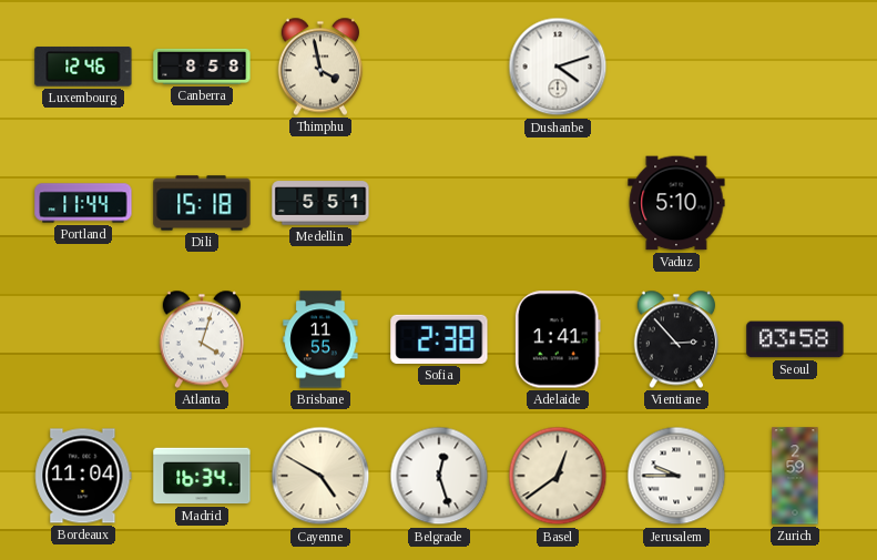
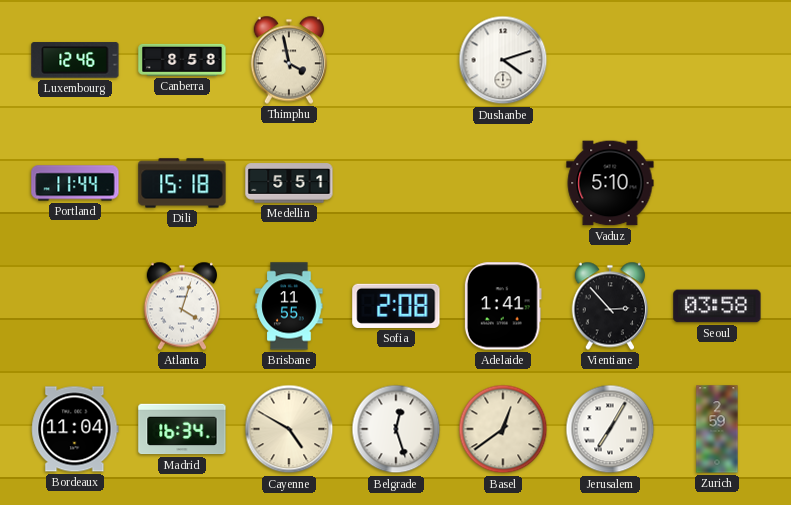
Sofia: 2:38 -> 2:08 (396, 306)
Jerusalem: 9:45 -> 7:05 (610, 429)
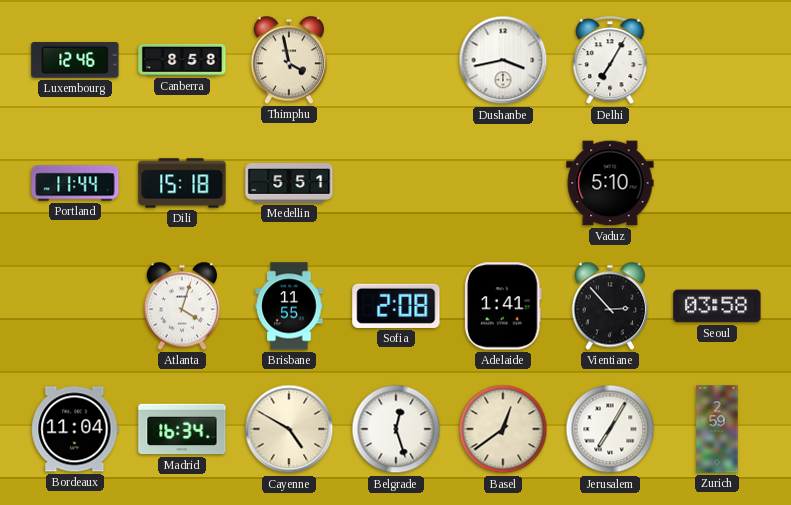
Dushanbe: 4:12 -> 3:43 (503, 60)
Delhi: none -> 7:05 (610, 61)
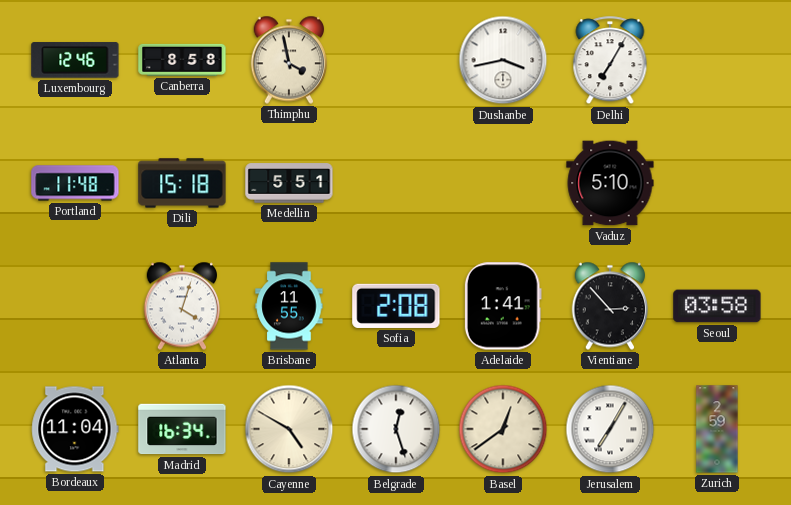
Portland: 11:44 -> 11:48 (75, 183)
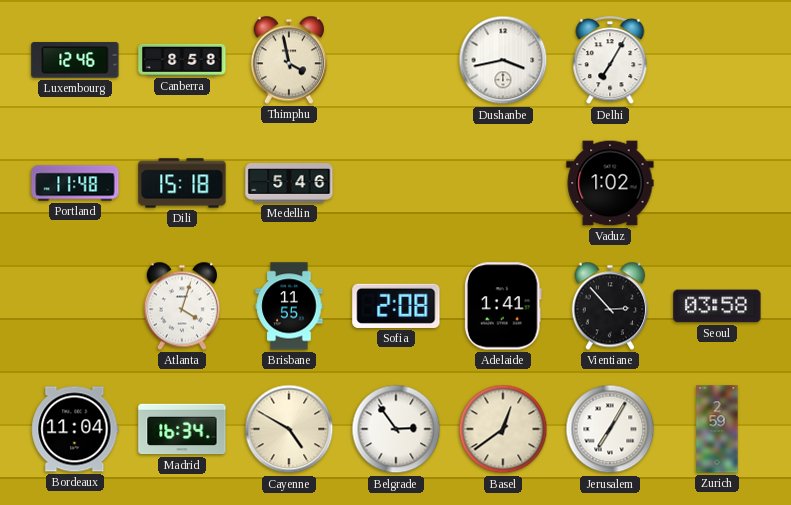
Medellin: 5:51 -> 5:46 (289, 183)
Vaduz: 5:10 -> 1:02 (610, 183)
Belgrade: 12:27 -> 2:54 (396, 429)
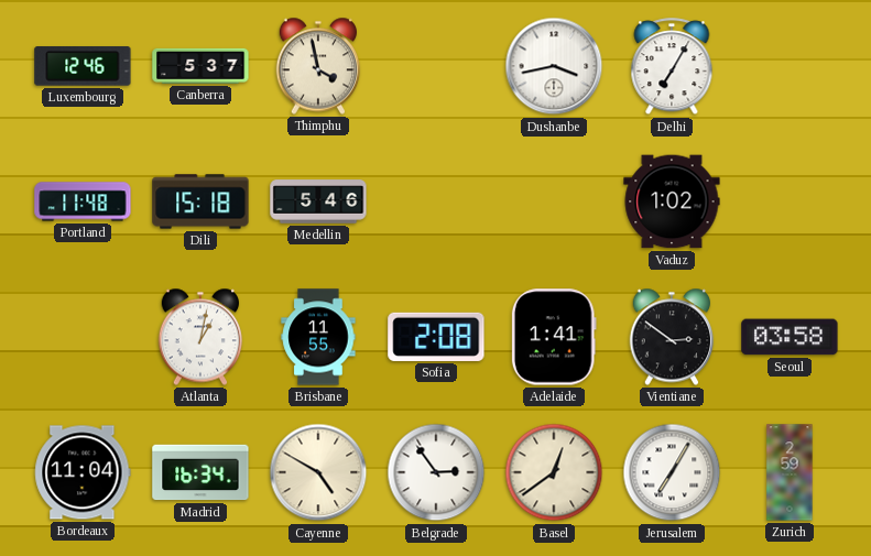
Canberra: 8:58 -> 5:37 (200, 66)
Atlanta: 4:03 -> 1:02 (200, 337)
Vientiane: 2:53 -> 2:51 (672, 337)
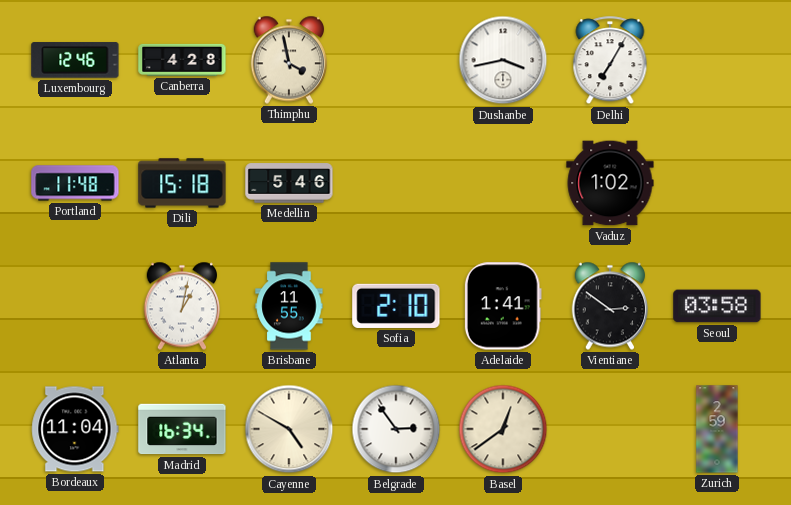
Canberra: 5:37 -> 4:28 (182, 60)
Sofia: 2:08 -> 2:10 (396, 306)
Jerusalem: 7:05 -> none (672, 472)
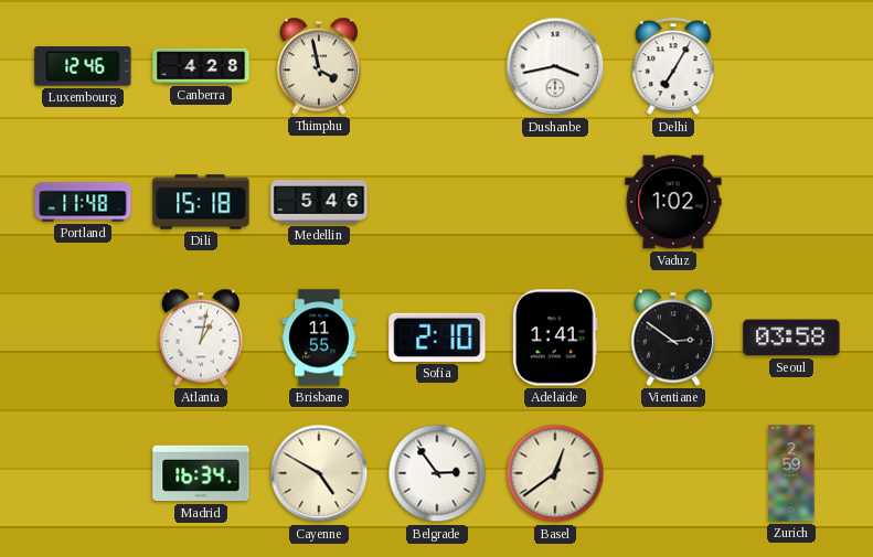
Bordeaux: 11:04 -> none (75, 429)
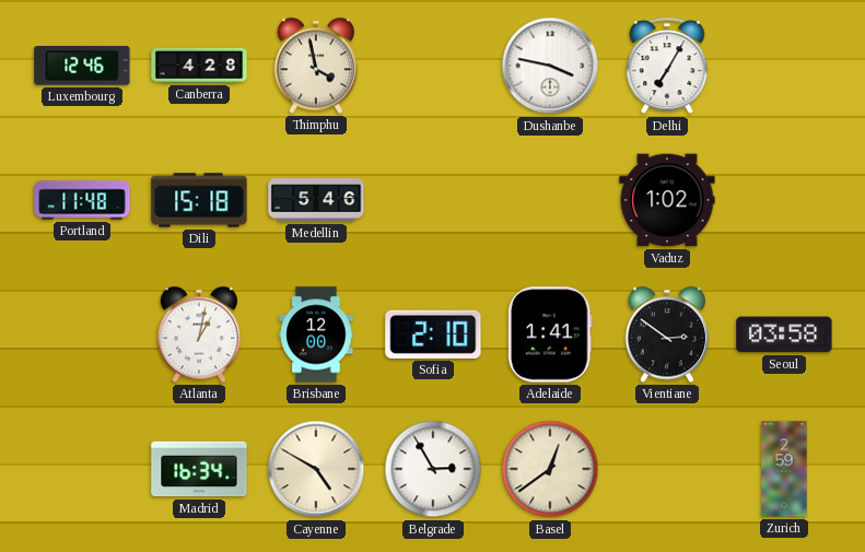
Dushanbe: 3:43 -> 3:47 (550, 66)
Brisbane: 11:55 -> 12:00 (316, 334)
Belgrade: 2:54 -> 2:55 (433, 469)
